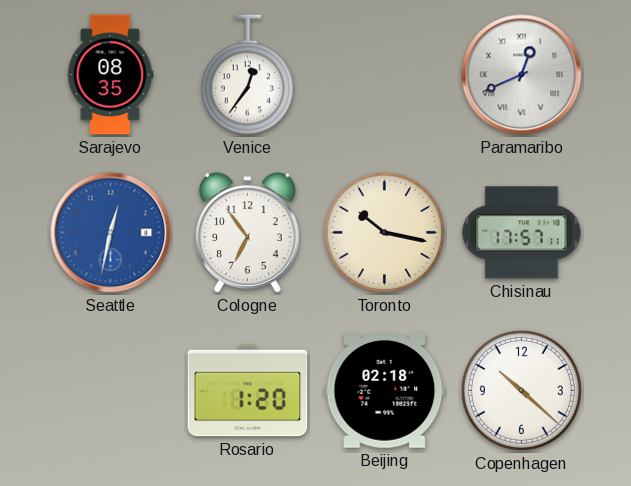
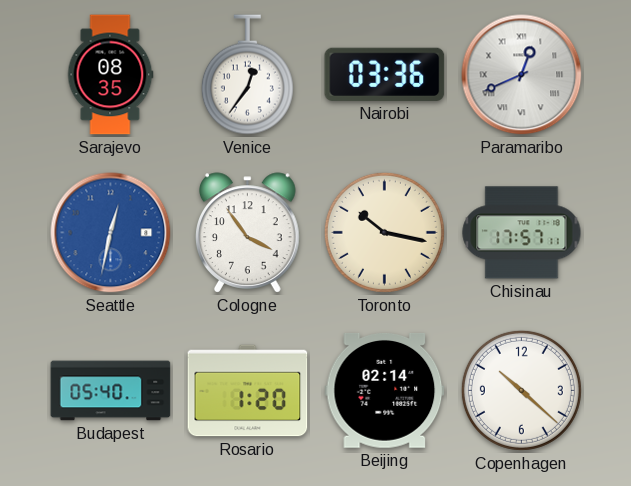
Nairobi: none -> 03:36 (385, 74)
Cologne: 6:54 -> 3:54 (248, 233)
Budapest: none -> 05:40 (111, 391)
Beijing: 02:18 -> 02:14 (385, 390)
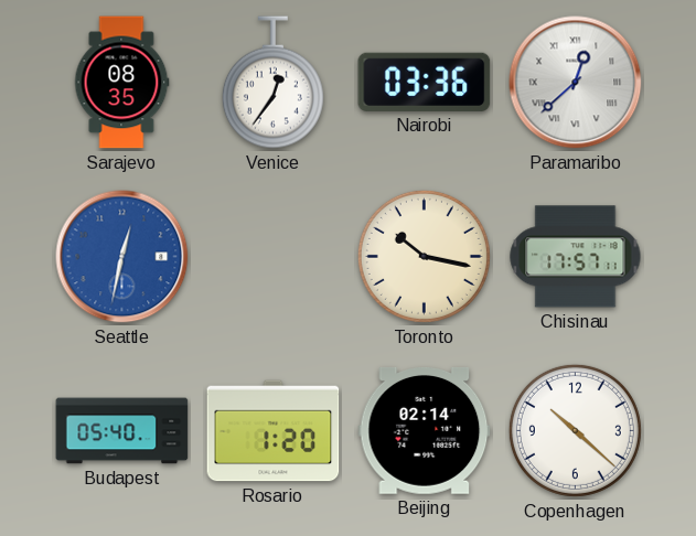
Paramaribo: 12:41 -> 12:38 (576, 83)
Cologne: 3:54 -> none (248, 233)
